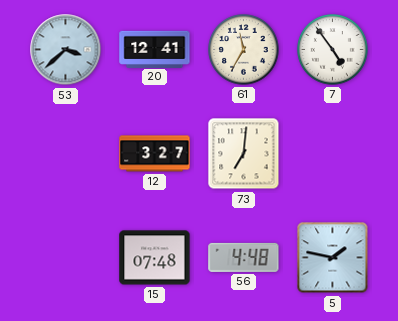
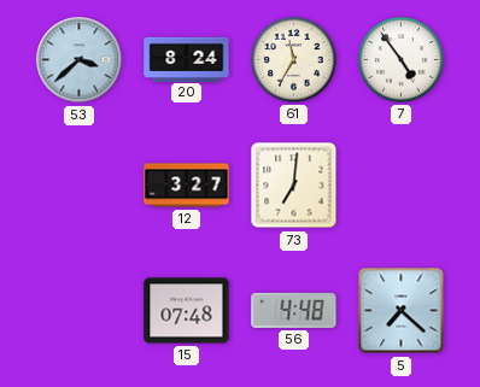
20: 12:41 -> 8:24 (187, 59)
5: 1:47 -> 7:22 (402, 311)
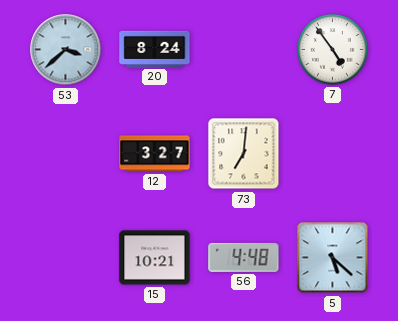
61: 11:35 -> none (294, 60)
15: 07:48 -> 10:21 (155, 258)
5: 7:22 -> 5:22 (333, 258)
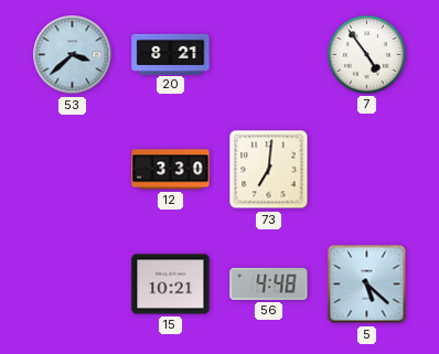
20: 8:24 -> 8:21 (171, 54)
12: 3:27 -> 3:30 (171, 170)
